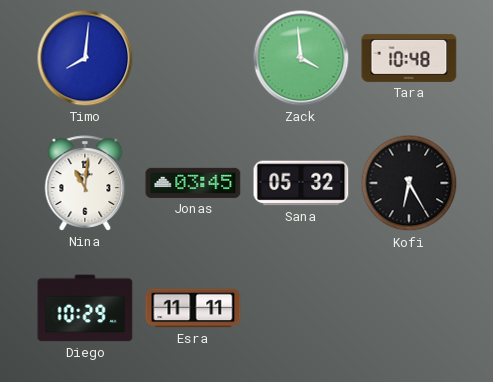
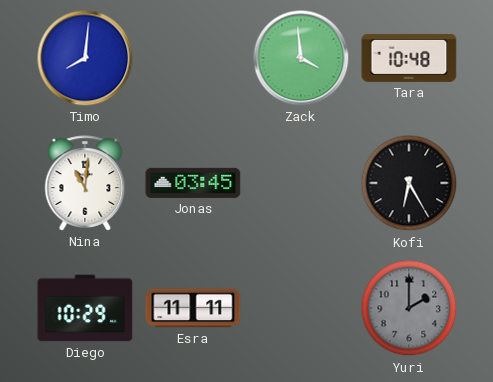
Sana: 05:32 -> none (301, 183)
Yuri: none -> 2:00 (409, 308)
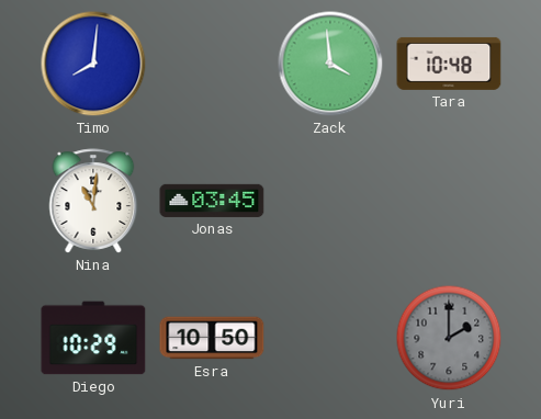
Kofi: 6:25 -> none (409, 183)
Esra: 11:11 -> 10:50 (212, 338)
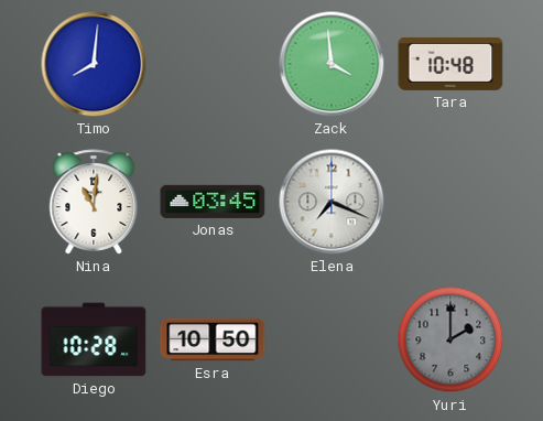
Elena: none -> 7:19 (332, 202)
Diego: 10:29 -> 10:28 (94, 339)
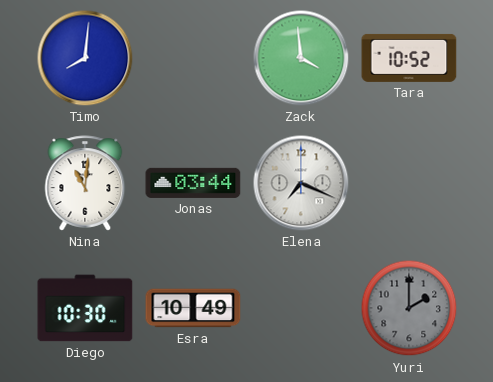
Tara: 10:48 -> 10:52 (409, 58)
Jonas: 03:45 -> 03:44 (193, 183)
Diego: 10:28 -> 10:30 (85, 308)
Esra: 10:50 -> 10:49 (193, 308)
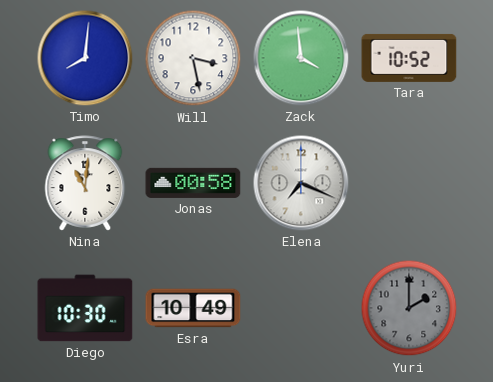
Will: none -> 3:28 (193, 58)
Jonas: 03:44 -> 00:58 (193, 183)
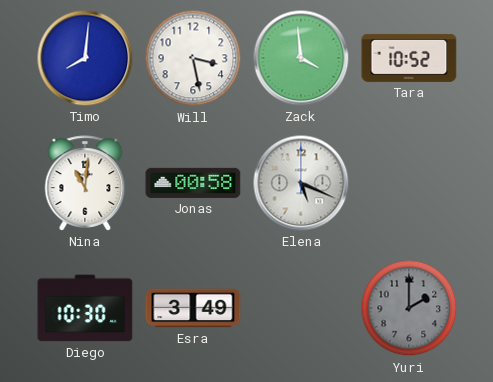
Elena: 7:19 -> 5:19 (301, 183)
Esra: 10:49 -> 3:49 (193, 308)
